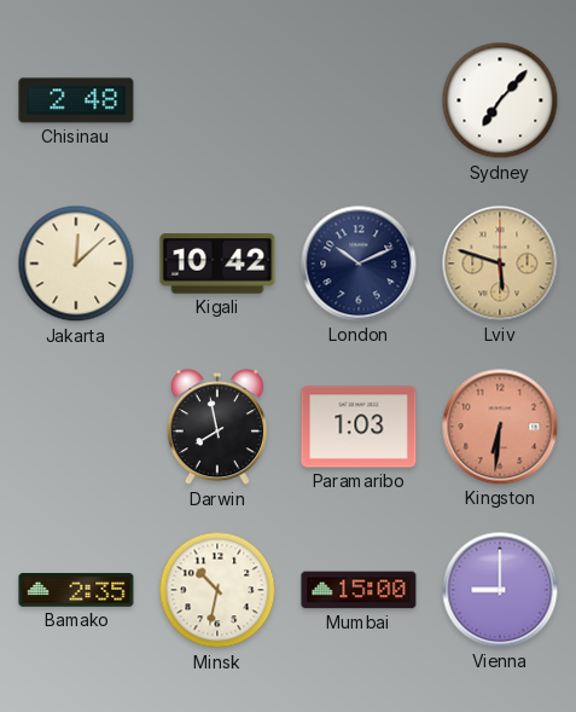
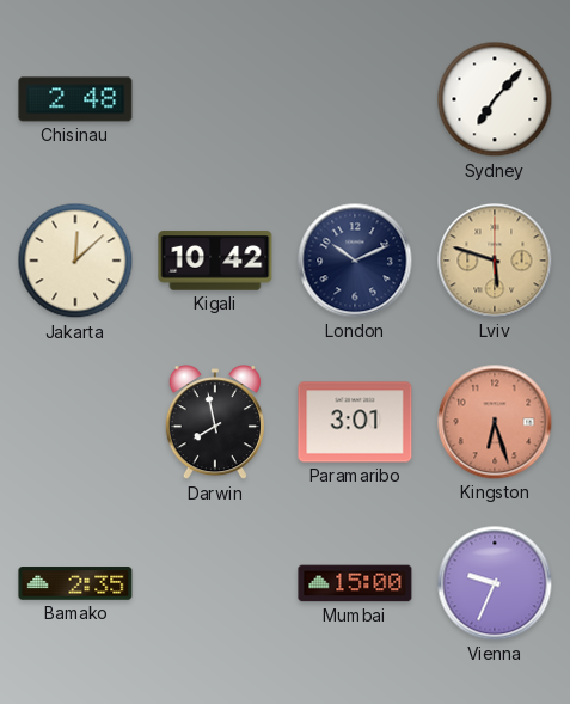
Paramaribo: 1:03 -> 3:01 (355, 422)
Kingston: 6:31 -> 6:27 (495, 422)
Minsk: 10:32 -> none (217, 590)
Vienna: 9:00 -> 9:34 (495, 583)
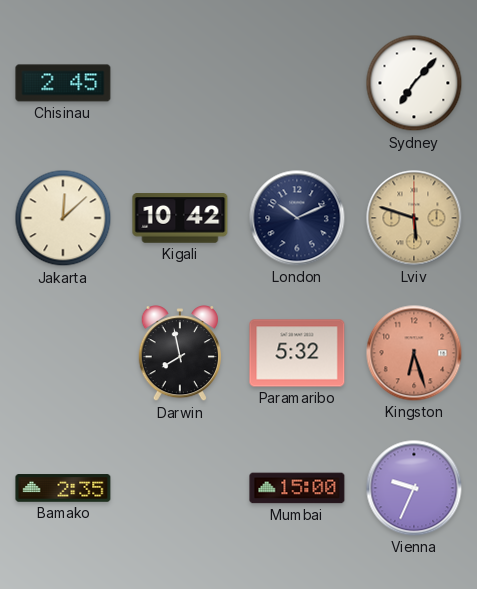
Chisinau: 2:48 -> 2:45 (63, 83)
Paramaribo: 3:01 -> 5:32 (297, 353)
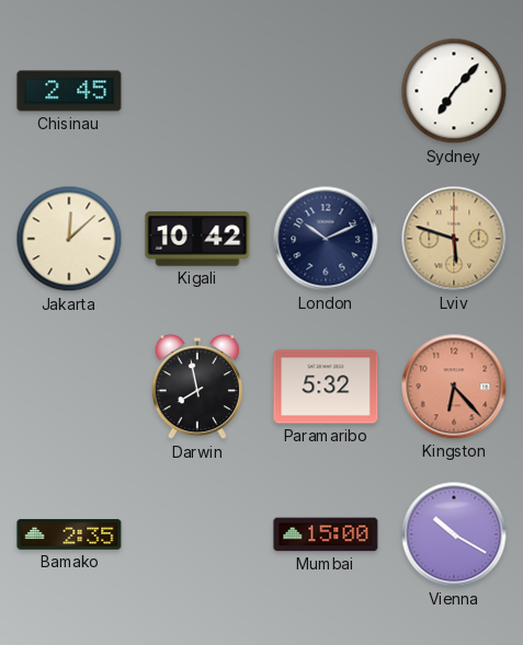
Kingston: 6:27 -> 6:23 (454, 387)
Vienna: 9:34 -> 10:20 (454, 534)
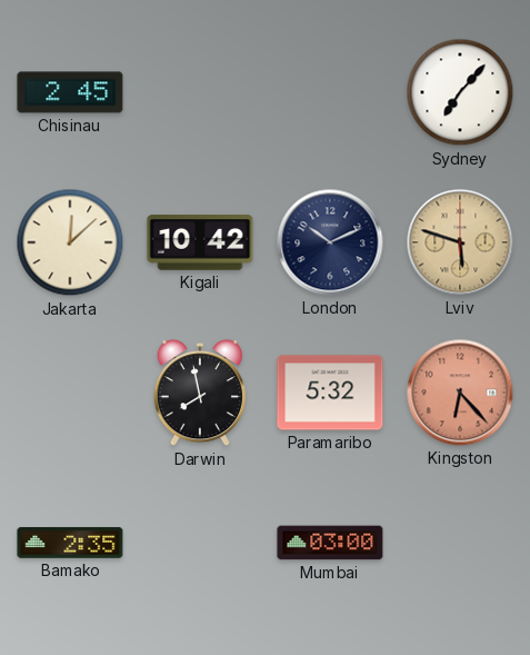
Mumbai: 15:00 -> 03:00 (330, 543)
Vienna: 10:20 -> none (454, 534)
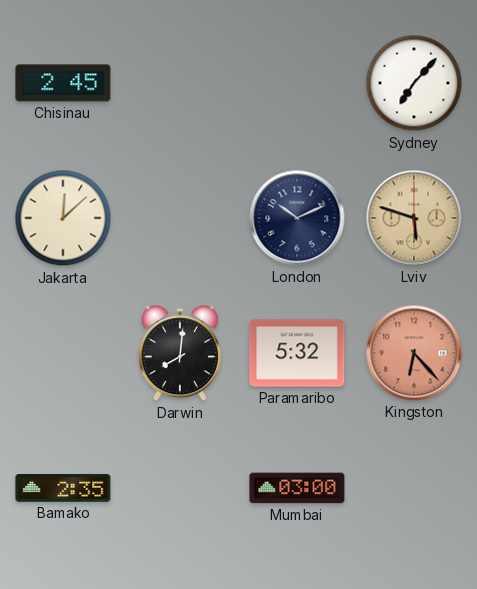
Kigali: 10:42 -> none (200, 242)
Darwin: 7:58 -> 8:01 (180, 354)
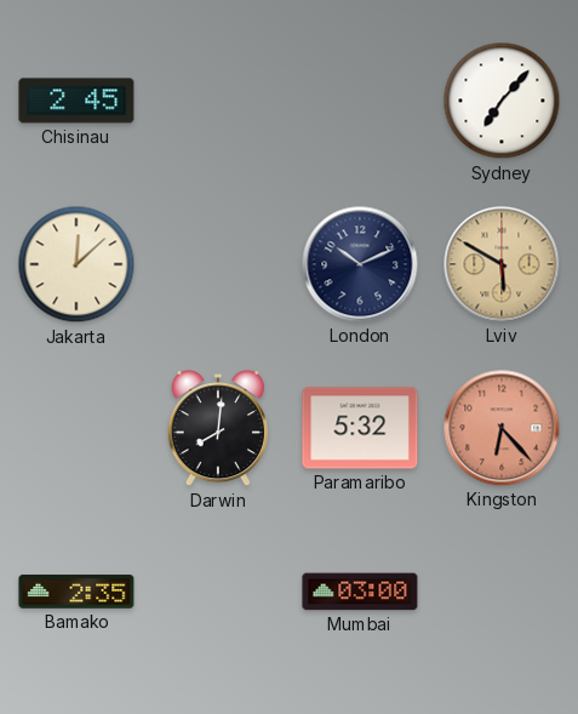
Lviv: 5:48 -> 5:50 (502, 264)
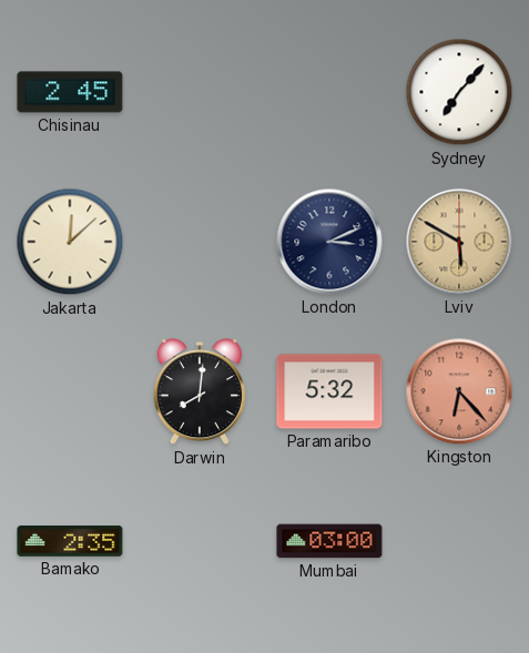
London: 10:11 -> 3:11 (329, 242)
